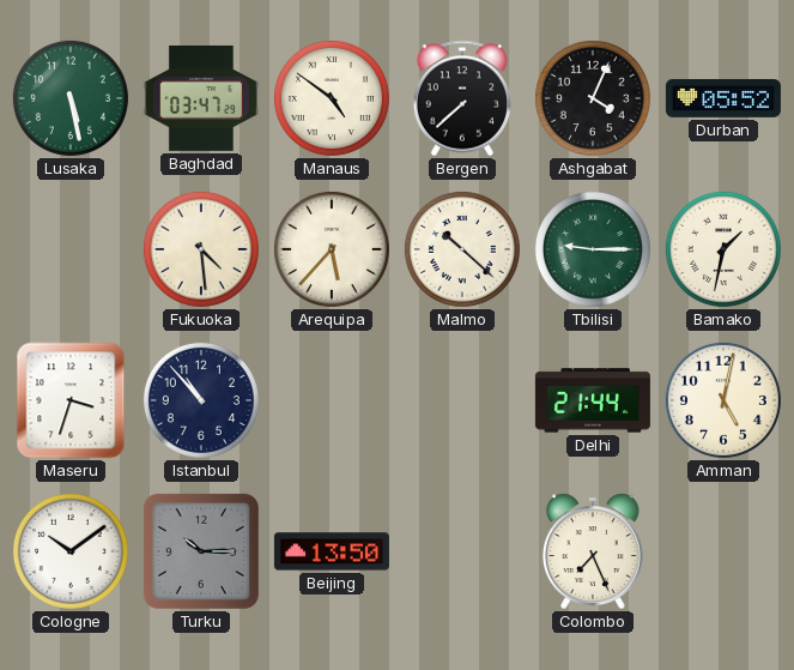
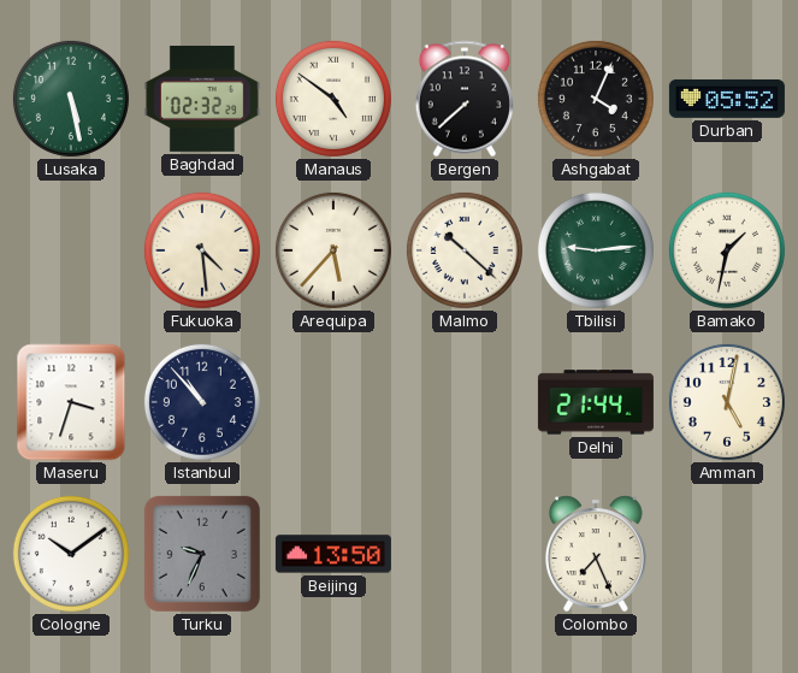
Baghdad: 03:47 -> 02:32 (202, 99)
Tbilisi: 9:15 -> 9:14 (596, 250)
Turku: 10:15 -> 9:34 (202, 554)
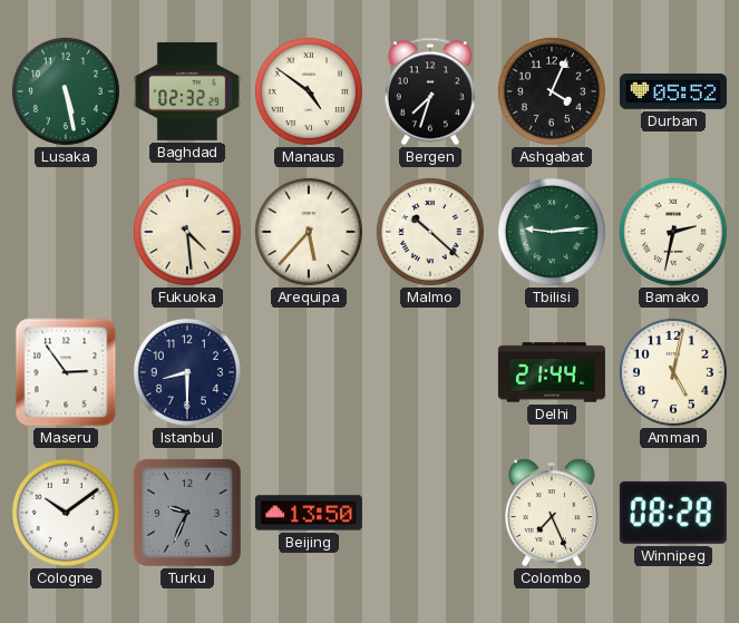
Bergen: 7:38 -> 7:33 (430, 91)
Bamako: 1:32 -> 2:32 (673, 232)
Maseru: 3:33 -> 2:54 (66, 372)
Istanbul: 10:53 -> 8:30 (187, 372)
Winnipeg: none -> 08:28 (673, 513)
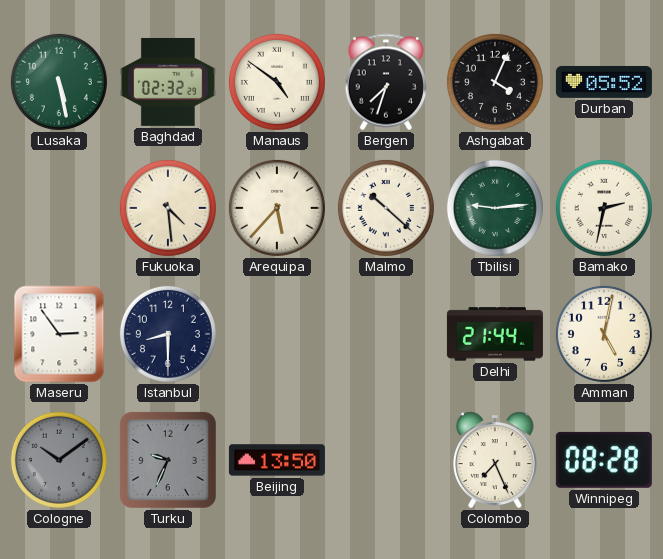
Cologne dial: white -> grey (59, 460)
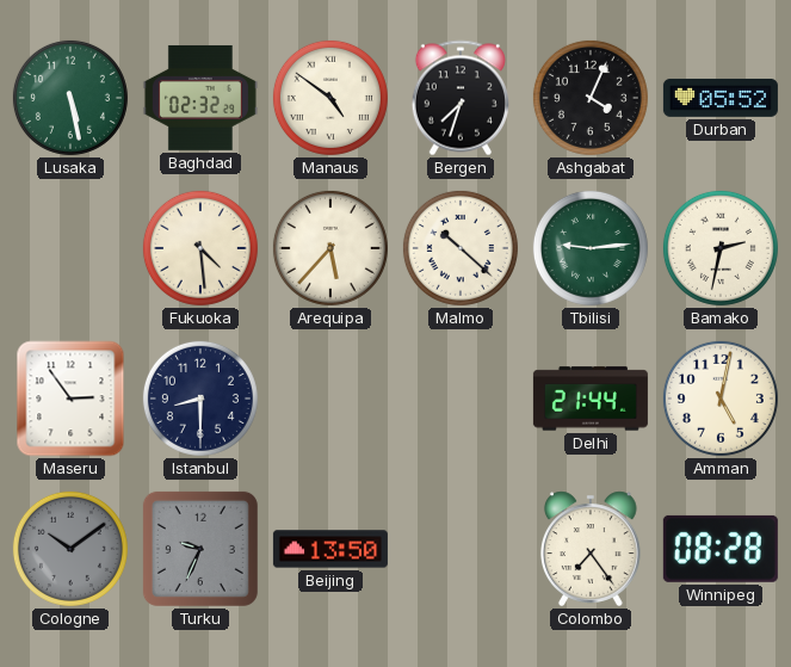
Colombo: 7:26 -> 7:24 (591, 549)
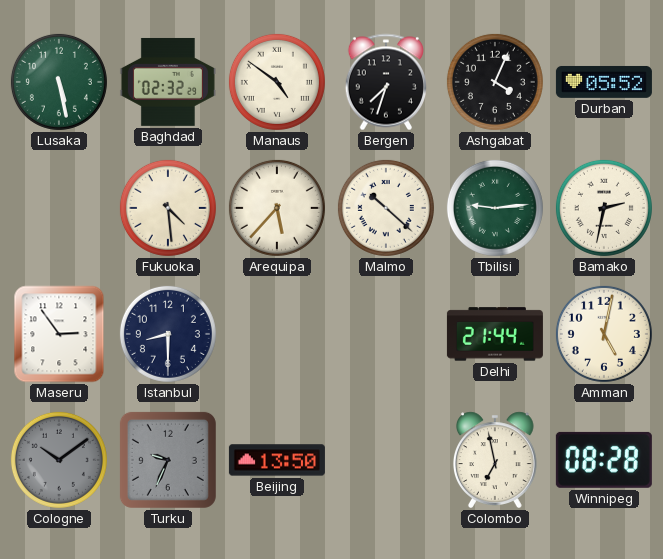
Colombo: 7:24 -> 6:58 (495, 460)
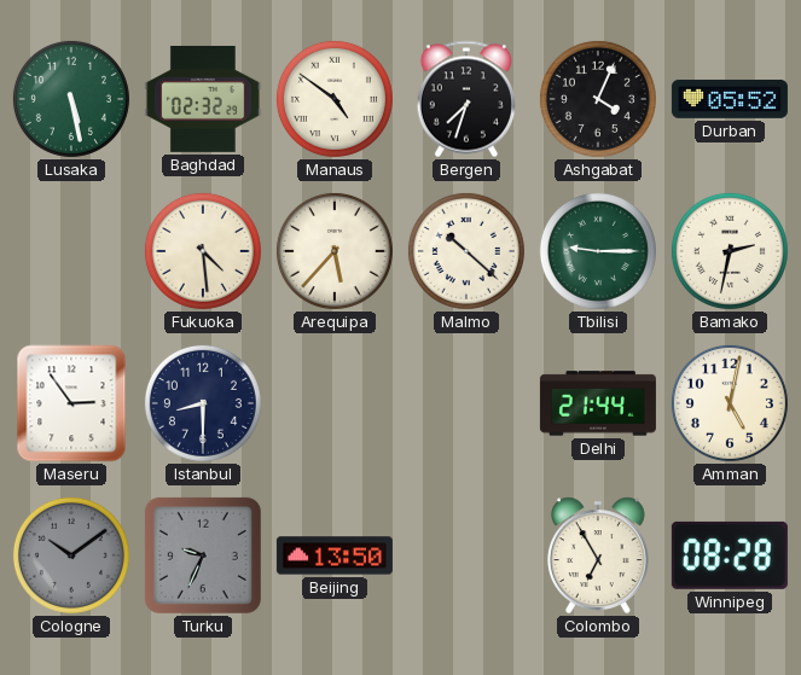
Tbilisi: 9:14 -> 9:15 (598, 251)
Colombo: 6:58 -> 6:55 (598, 555)
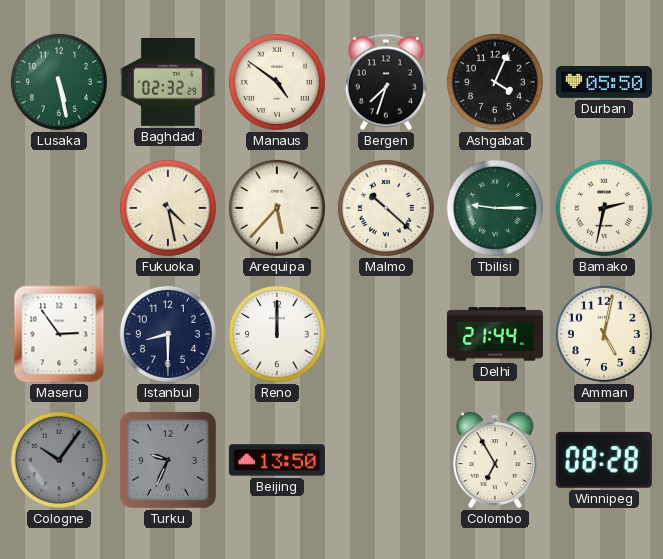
Durban: 05:52 -> 05:50 (604, 82)
Fukuoka: 4:29 -> 4:28 (168, 208)
Reno: none -> 12:00 (277, 334)
Cologne: 10:09 -> 10:06 (59, 460)
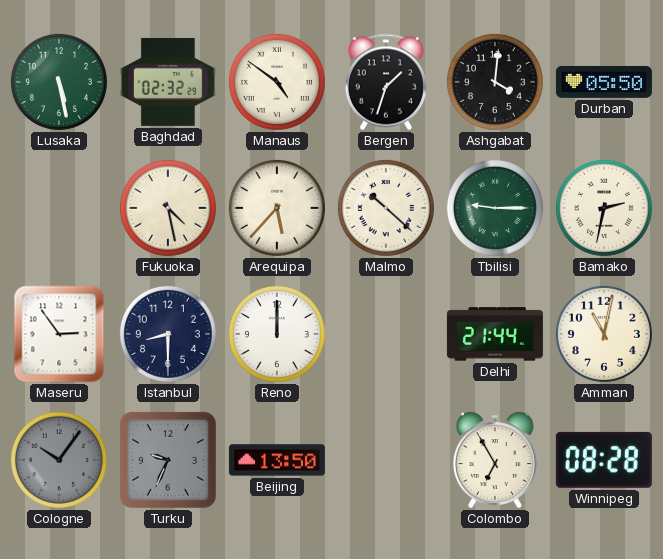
Bergen: 7:33 -> 1:33 (386, 82)
Ashgabat: 4:04 -> 4:01 (495, 82)
Amman: 5:02 -> 11:02 (604, 334)
